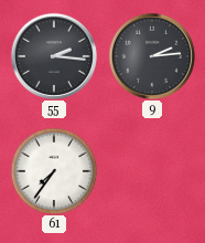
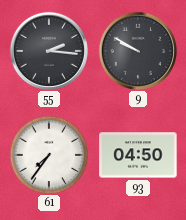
9: 2:14 -> 9:50 (138, 51)
93: none -> 04:50 (138, 155)
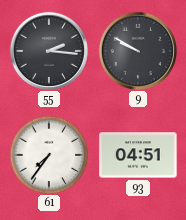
93: 04:50 -> 04:51 (138, 155)
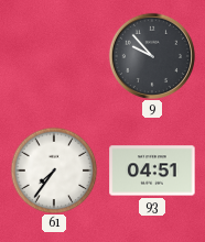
55: 2:16 -> none (49, 51)
9: 9:50 -> 9:53 (152, 56)
